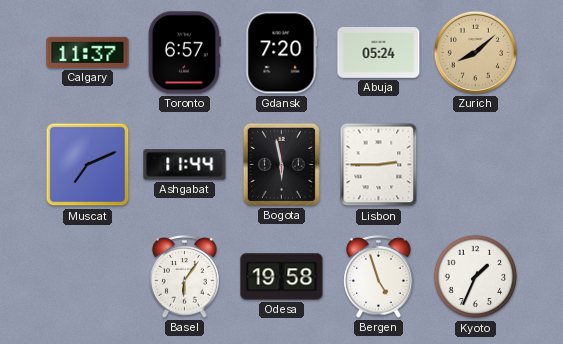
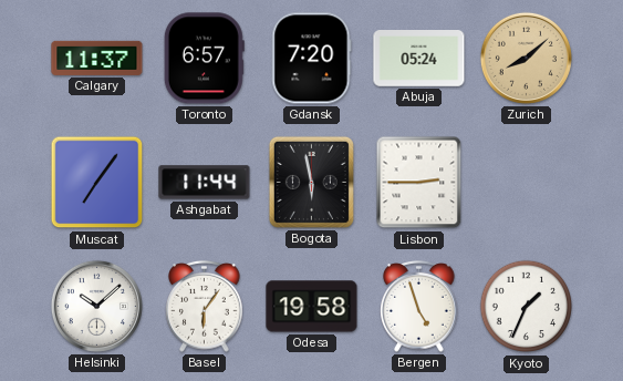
Muscat: 7:11 -> 7:06 (97, 183)
Helsinki: none -> 10:08 (96, 306)
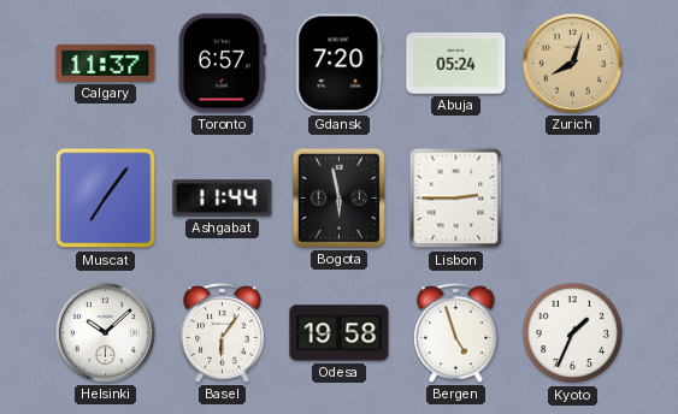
Zurich: 8:08 -> 8:03 (572, 63)
